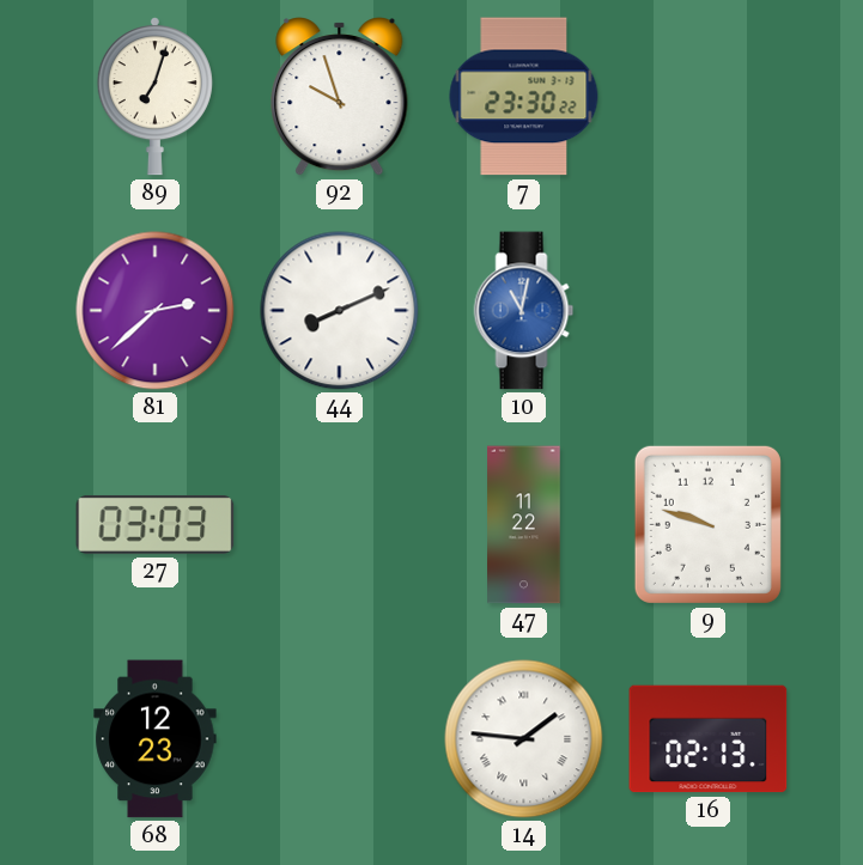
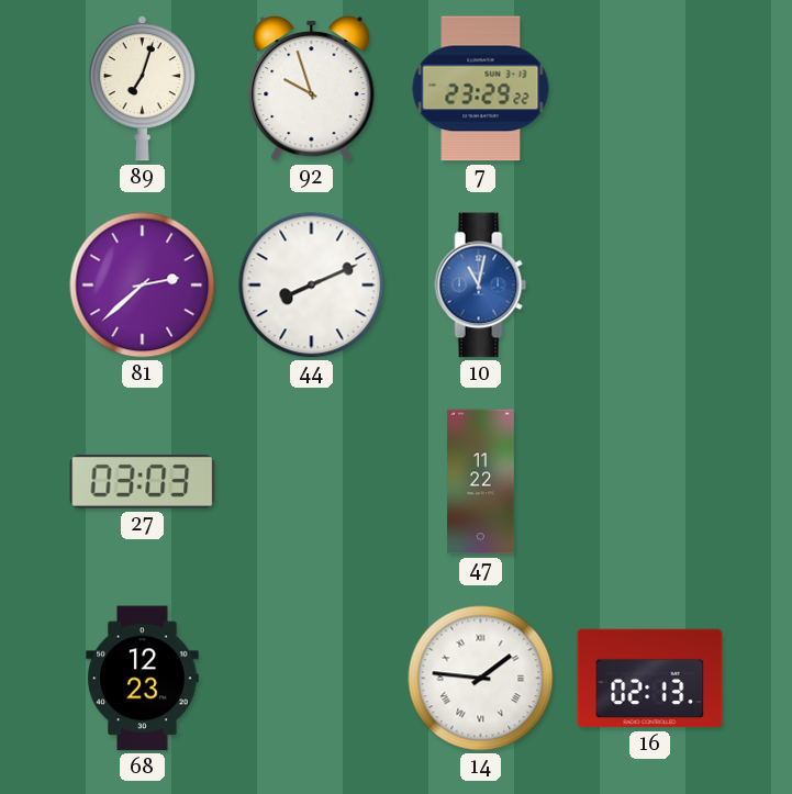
7: 23:30 -> 23:29 (481, 89)
9: 9:48 -> none (707, 524)
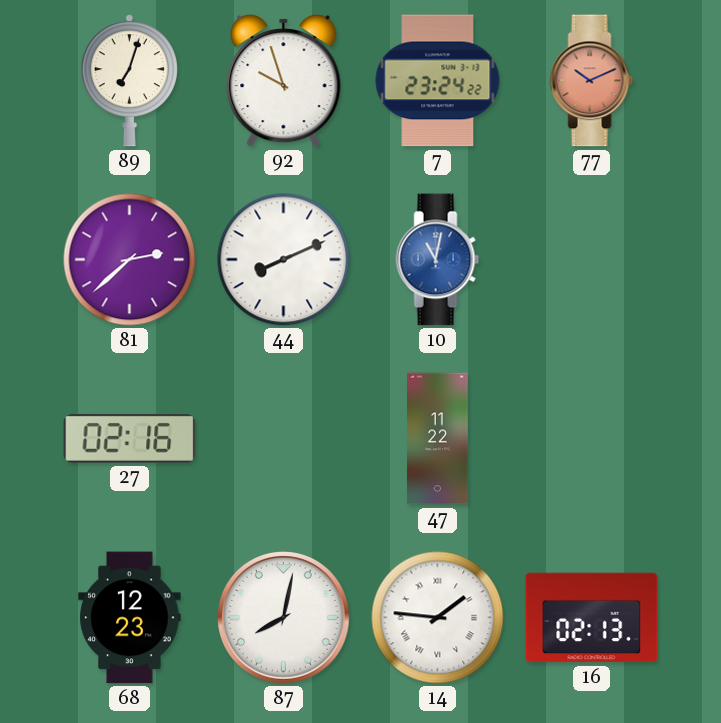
7: 23:29 -> 23:24 (438, 81)
77: none -> 10:11 (592, 81)
27: 03:03 -> 02:16 (130, 438)
87: none -> 8:02 (284, 618)
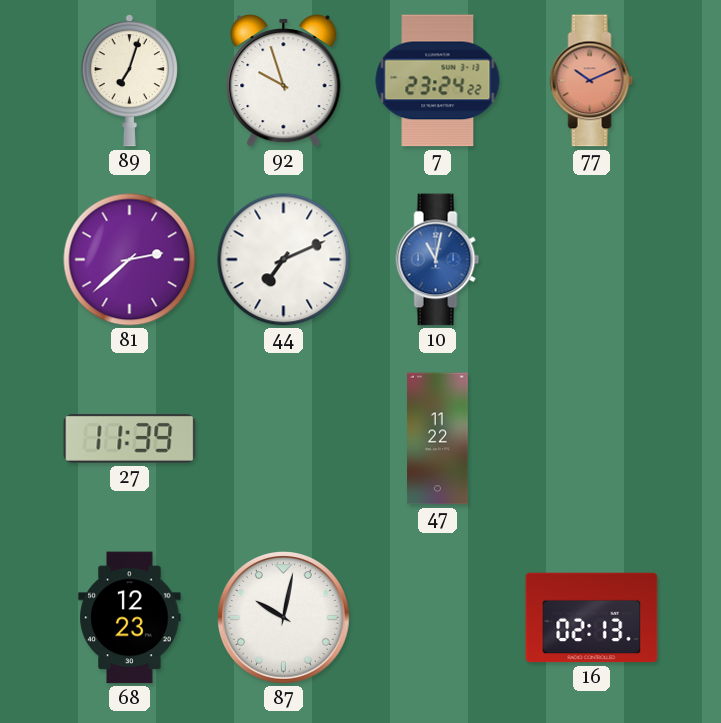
44: 8:11 -> 7:11 (284, 260)
27: 02:16 -> 11:39 (130, 438)
87: 8:02 -> 10:02 (284, 618)
14: 1:46 -> none (438, 618)
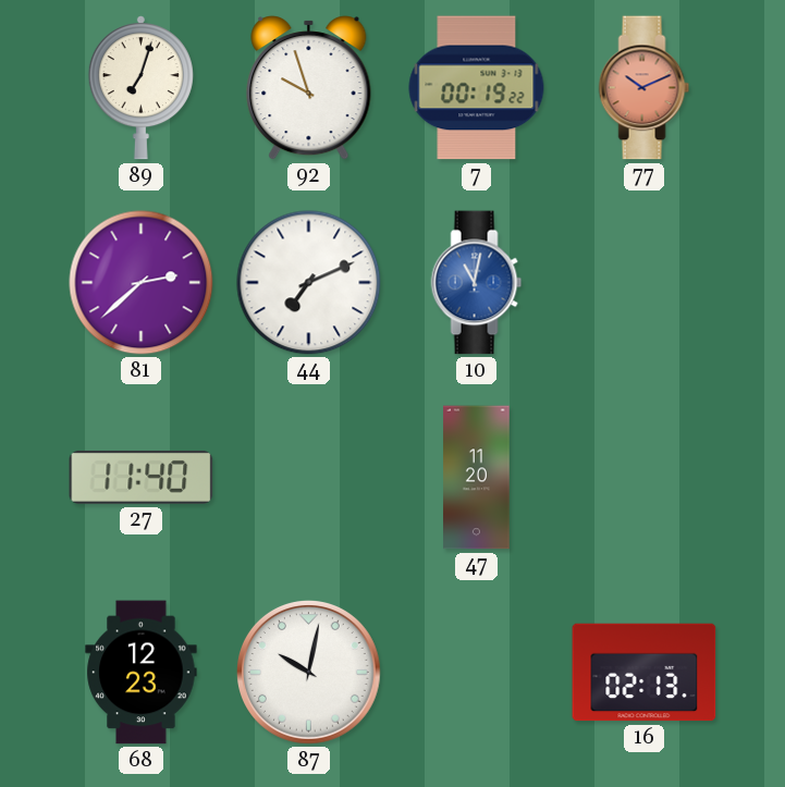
7: 23:24 -> 00:19 (477, 88)
27: 11:39 -> 11:40 (142, 477)
47: 11:22 -> 11:20 (477, 478)
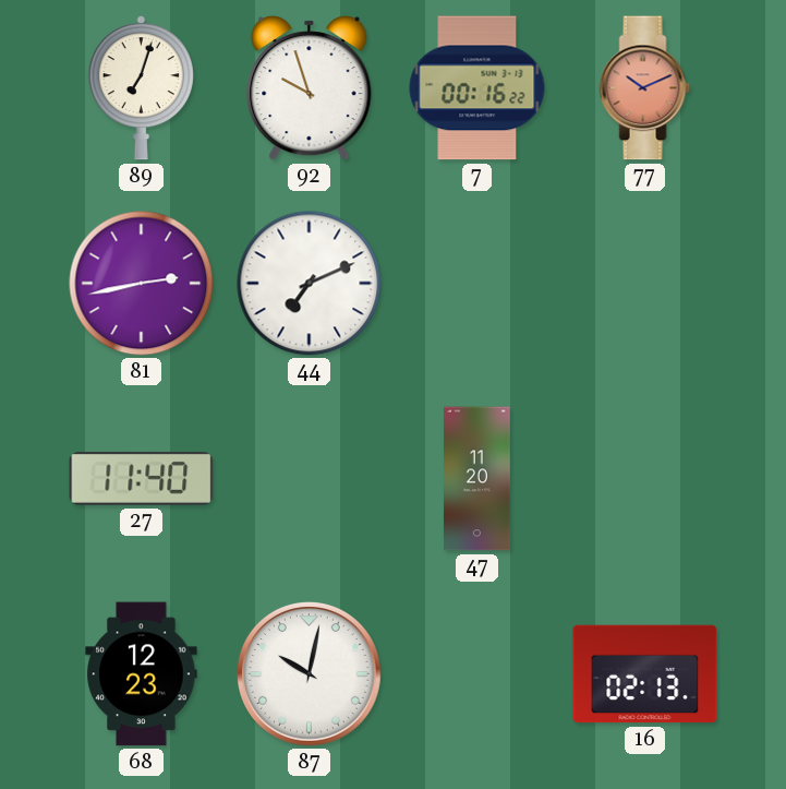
7: 00:19 -> 00:16 (477, 88)
81: 2:38 -> 2:43 (142, 284)
10: 11:02 -> none (477, 283)
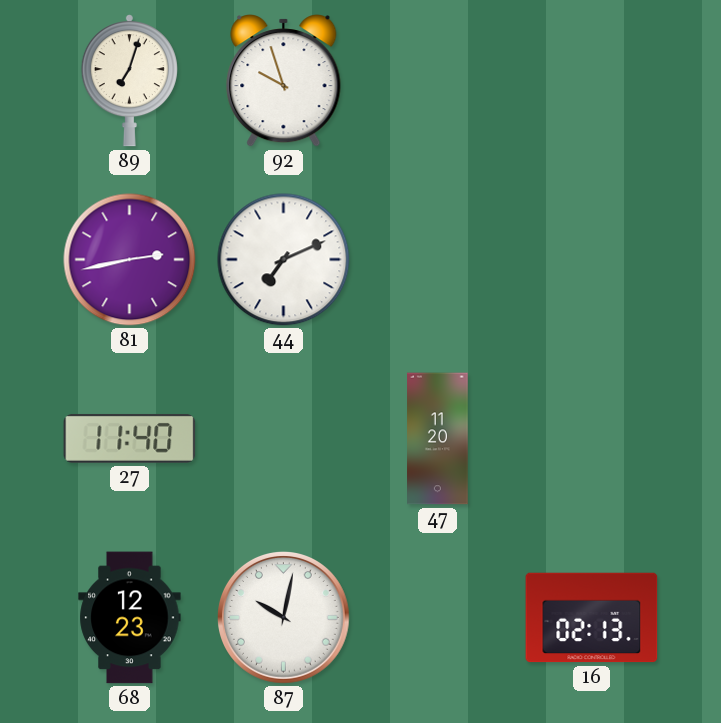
7: 00:16 -> none (477, 88)
77: 10:11 -> none (645, 88)
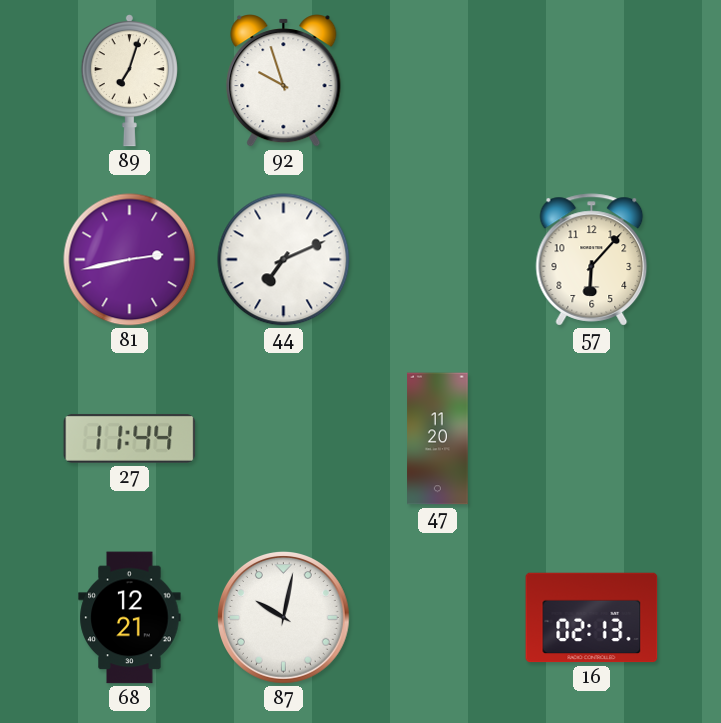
57: none -> 6:07 (592, 260)
27: 11:40 -> 11:44 (130, 438)
68: 12:23 -> 12:21 (130, 618)
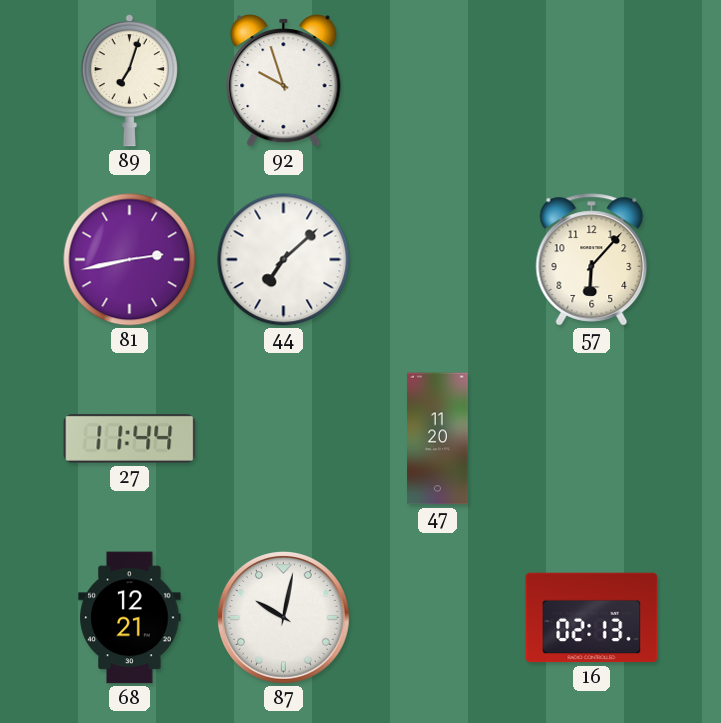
44: 7:11 -> 7:08 (284, 260)
